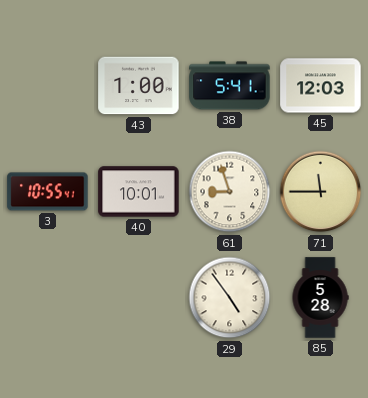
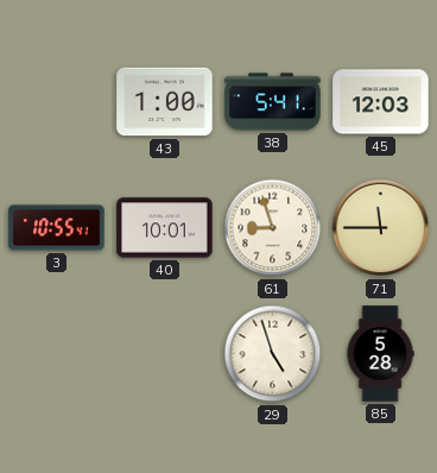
29: 4:54 -> 4:57 (273, 354)
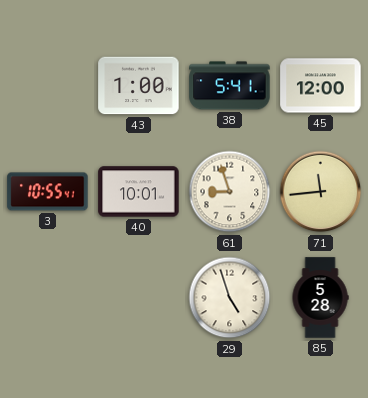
45: 12:03 -> 12:00 (321, 86)
71: 11:45 -> 11:44 (321, 192)
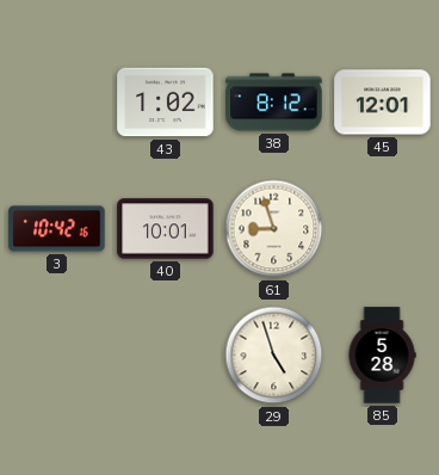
43: 1:00 -> 1:02 (166, 103)
38: 5:41 -> 8:12 (274, 103)
45: 12:00 -> 12:01 (383, 103)
3: 10:55 -> 10:42 (57, 229)
71: 11:44 -> none (321, 192)
